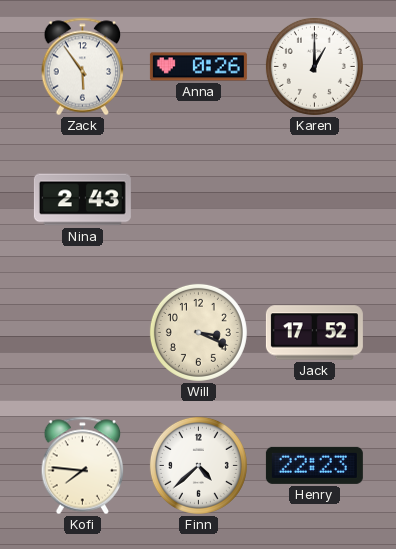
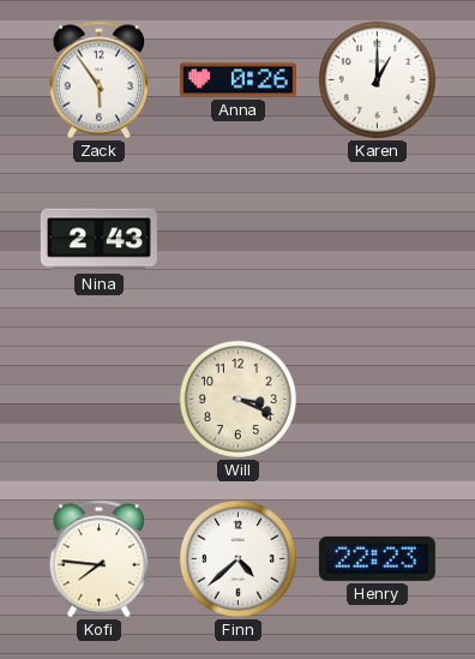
Jack: 17:52 -> none (314, 333)
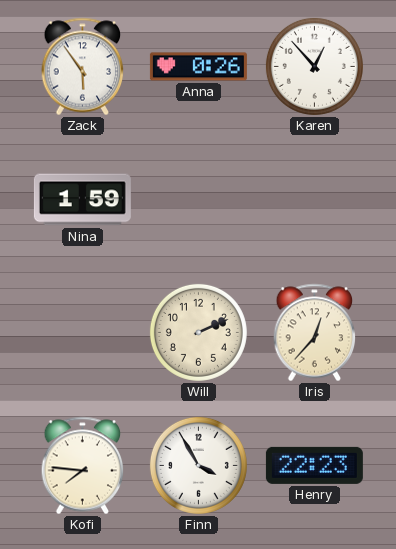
Karen: 1:00 -> 12:53 (314, 66)
Nina: 2:43 -> 1:59 (82, 200)
Will: 3:19 -> 2:11 (198, 332)
Iris: none -> 12:37 (315, 333)
Finn: 4:38 -> 3:55 (198, 465)
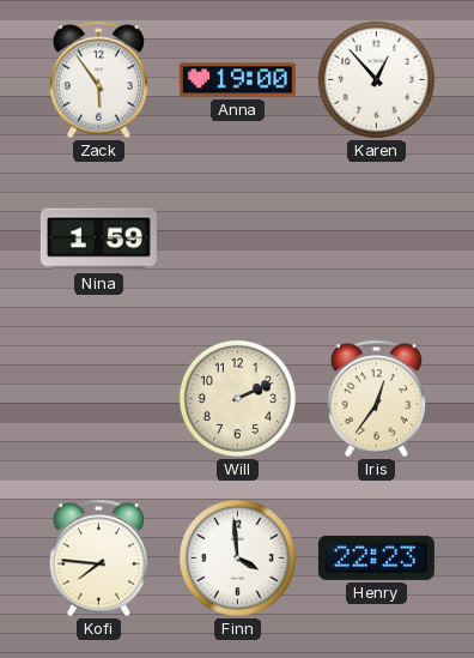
Anna: 0:26 -> 19:00 (237, 80)
Iris: 12:37 -> 12:36 (377, 399)
Finn: 3:55 -> 3:59 (237, 557)
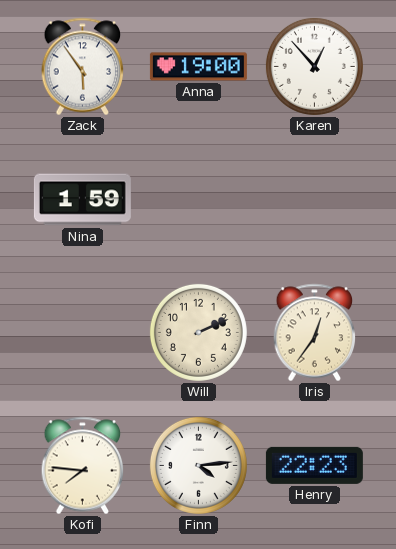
Finn: 3:59 -> 4:14 (198, 465)
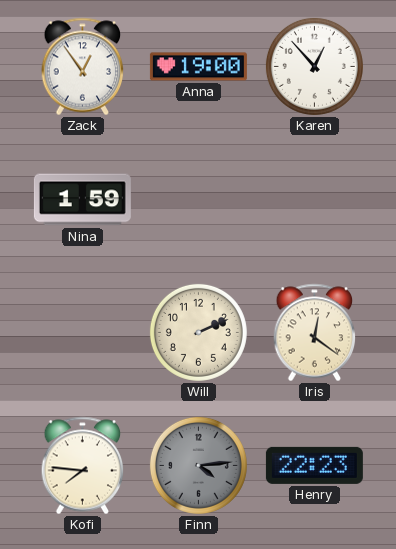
Zack: 5:54 -> 12:54 (83, 67)
Iris: 12:36 -> 12:21 (315, 333)
Finn dial: white -> grey (198, 465)
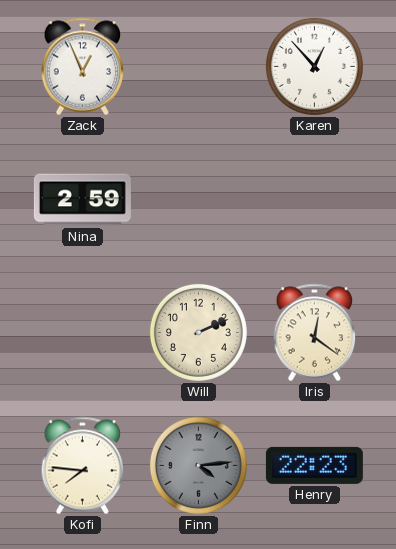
Zack: 12:54 -> 12:56 (83, 67)
Anna: 19:00 -> none (198, 67)
Nina: 1:59 -> 2:59 (82, 200)
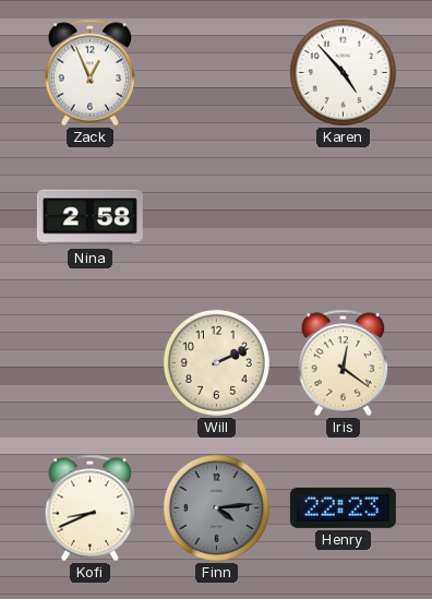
Karen: 12:53 -> 4:53 (343, 72)
Nina: 2:59 -> 2:58 (89, 218)
Kofi: 7:46 -> 8:41 (91, 508)
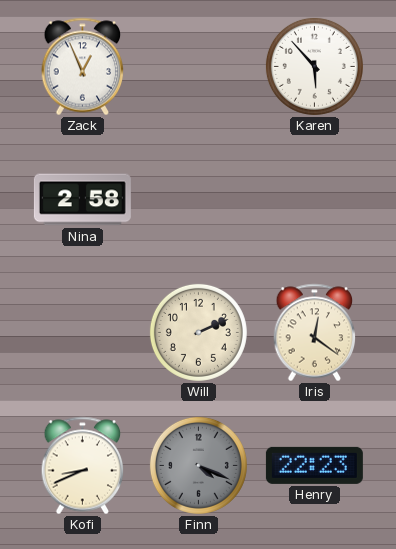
Karen: 4:53 -> 5:53 (314, 66)
Finn: 4:14 -> 4:19 (198, 465)
